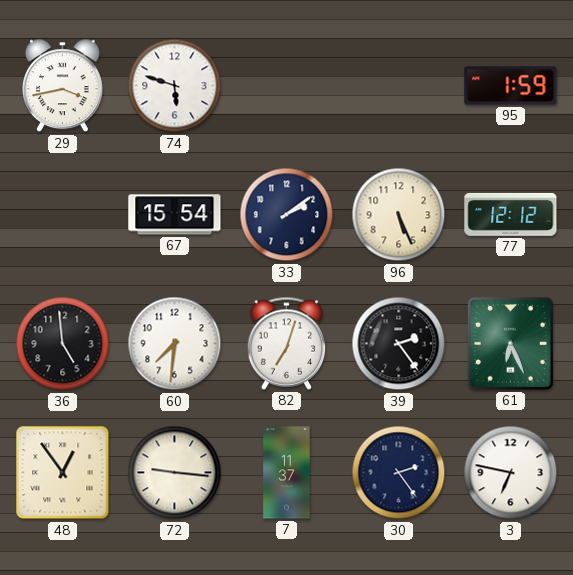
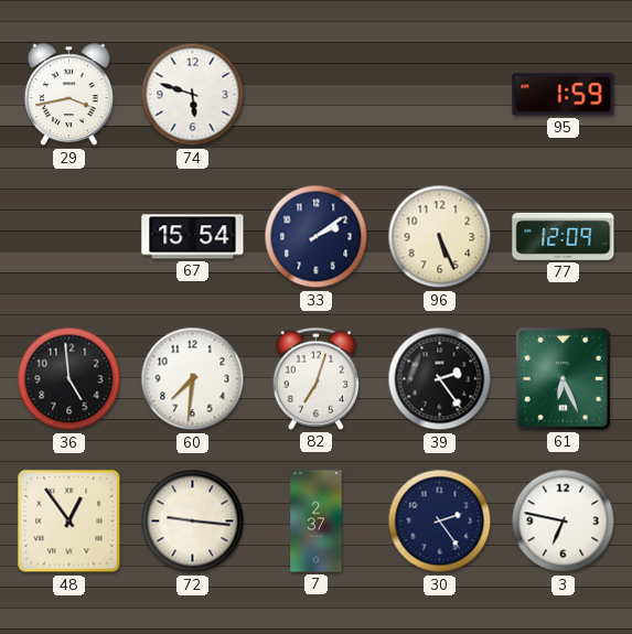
77: 12:12 -> 12:09 (564, 236)
7: 11:37 -> 2:37 (317, 522)
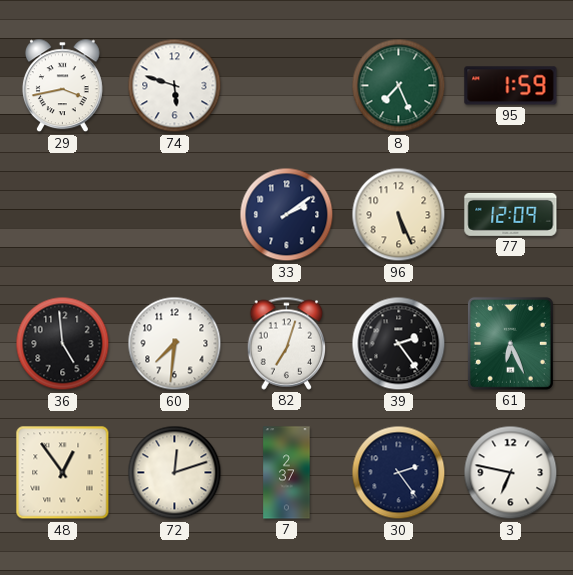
8: none -> 7:26 (399, 86)
67: 15:54 -> none (193, 237)
72: 9:16 -> 12:12 (175, 473)
